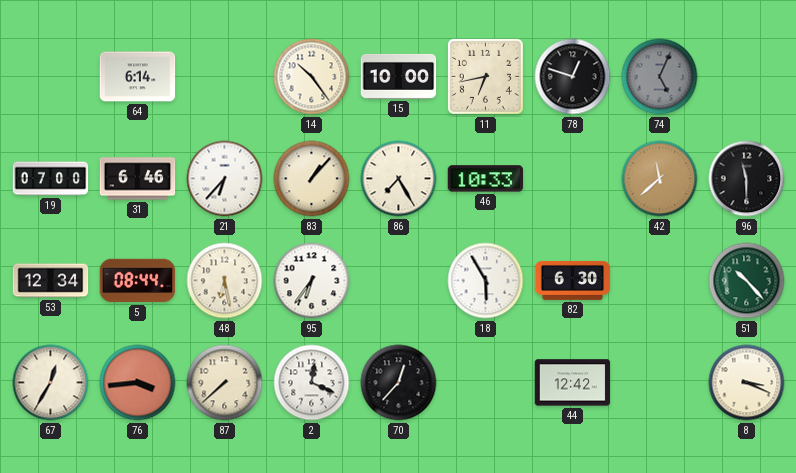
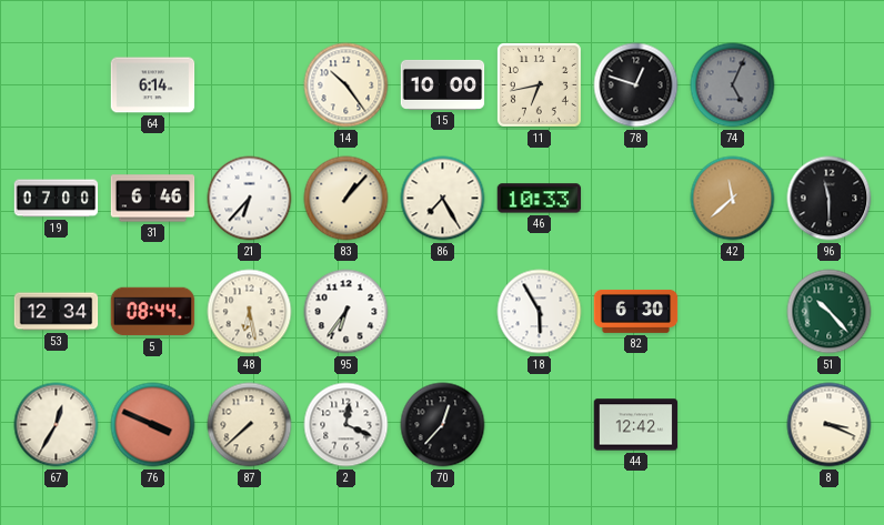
76: 3:44 -> 3:49 (153, 425)
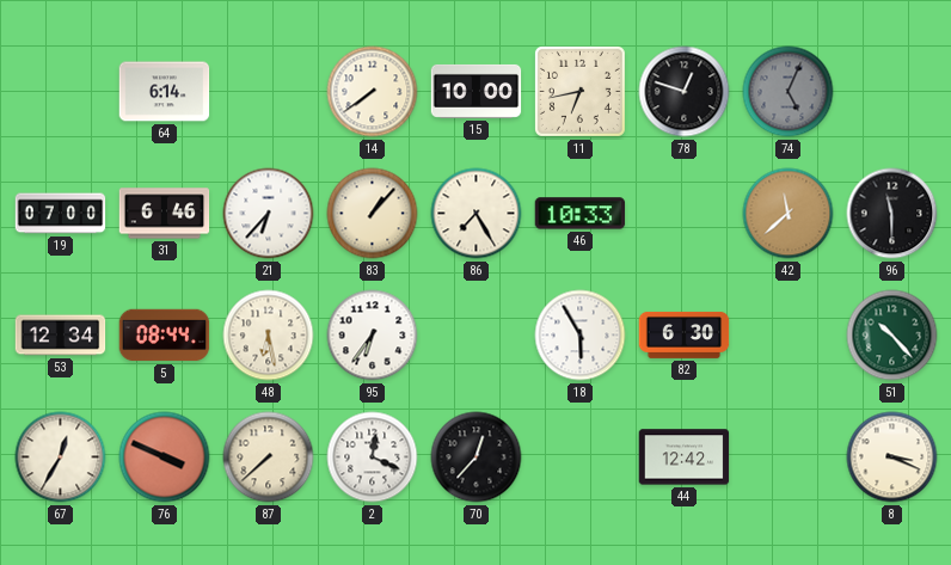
14: 10:24 -> 7:39 (373, 92)
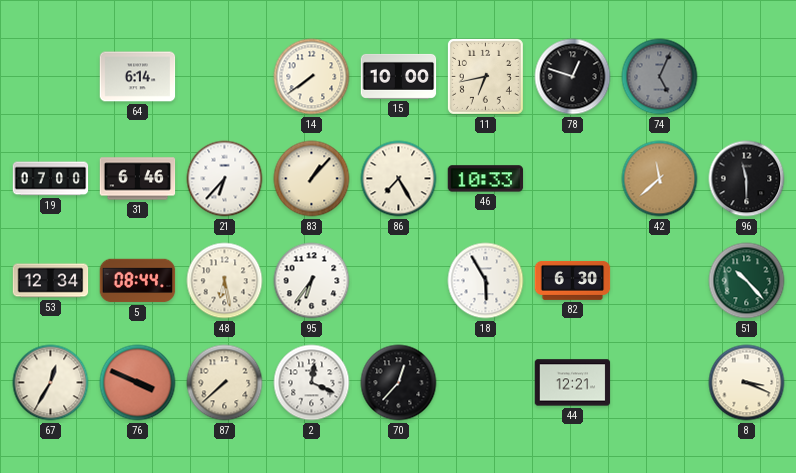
44: 12:42 -> 12:21 (573, 383)
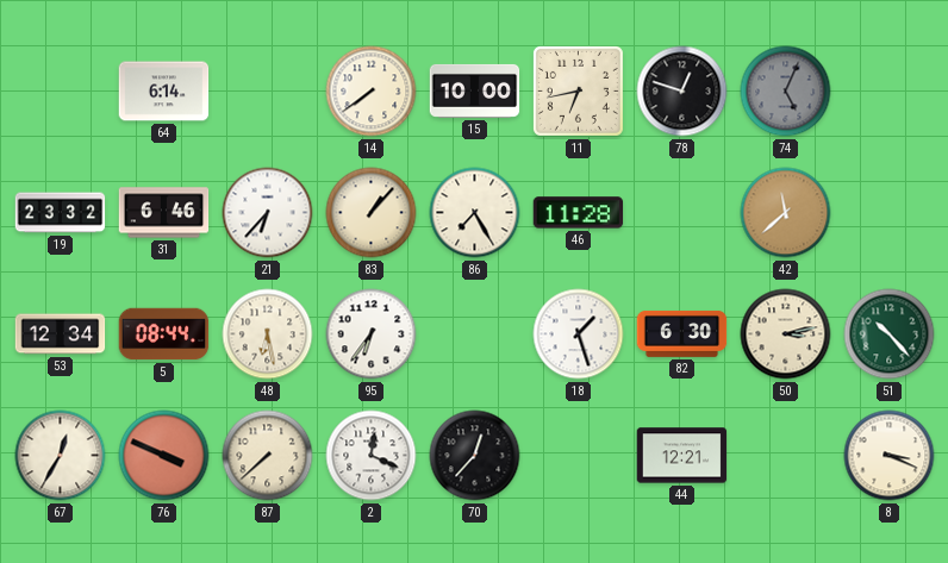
19: 07:00 -> 23:32 (61, 213)
46: 10:33 -> 11:28 (579, 213)
96: 11:30 -> none (747, 179)
18: 5:55 -> 1:27 (579, 334)
50: none -> 3:13 (786, 334)
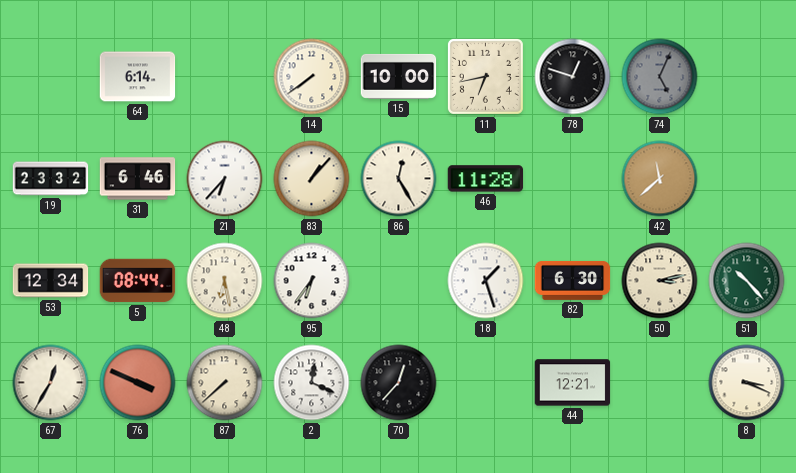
86: 7:25 -> 12:25 (399, 179)
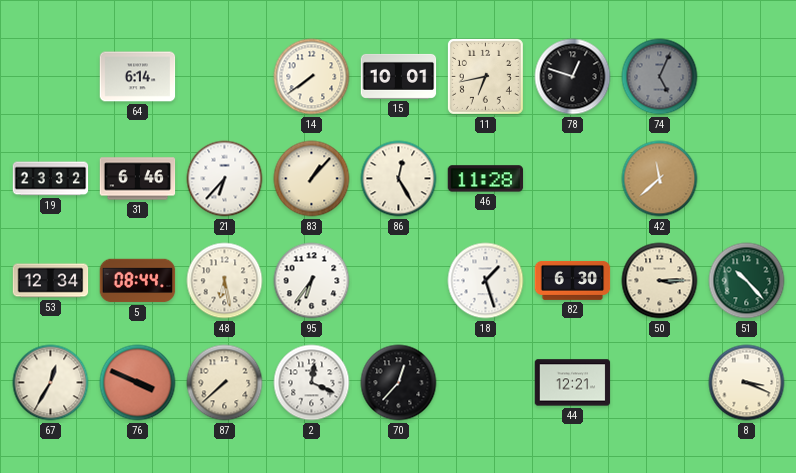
15: 10:00 -> 10:01 (399, 76)
50: 3:13 -> 3:15 (660, 281)
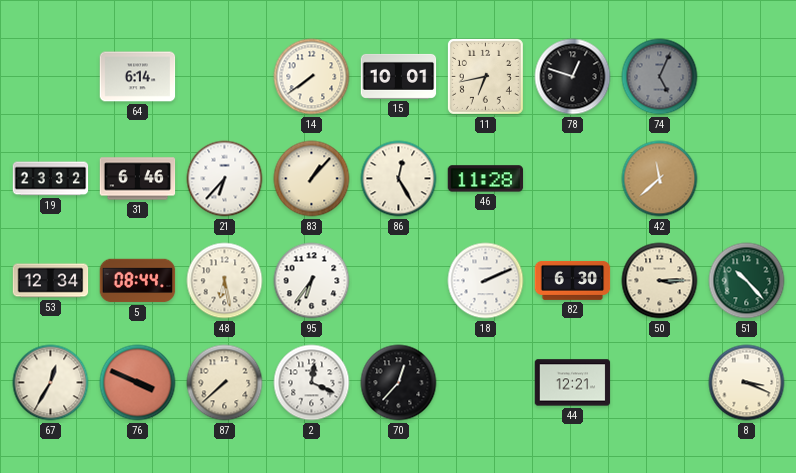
18: 1:27 -> 2:11 (486, 281)
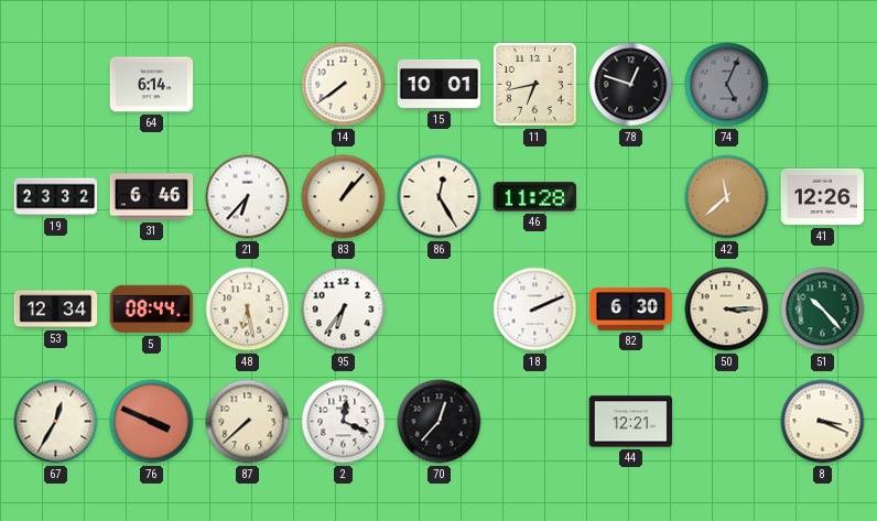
41: none -> 12:26 (823, 197)
